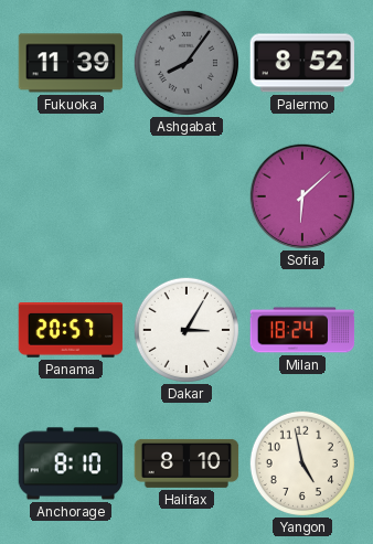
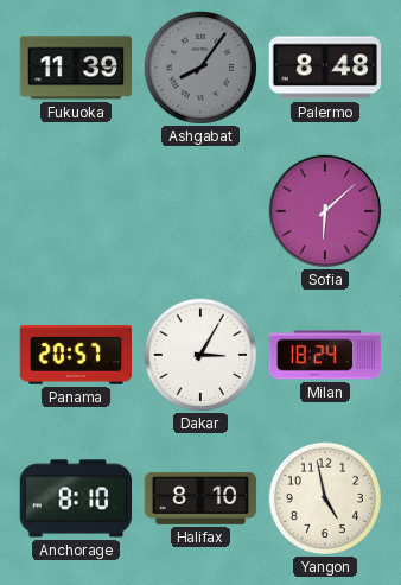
Palermo: 8:52 -> 8:48 (325, 68)
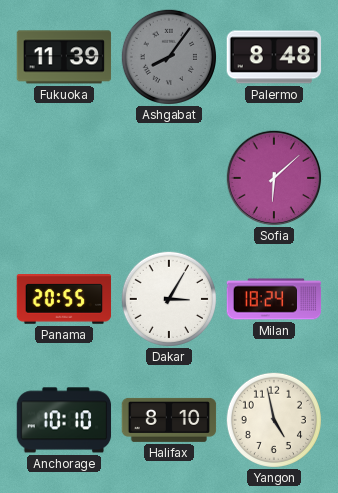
Panama: 20:57 -> 20:55 (64, 299)
Anchorage: 8:10 -> 10:10 (64, 420)
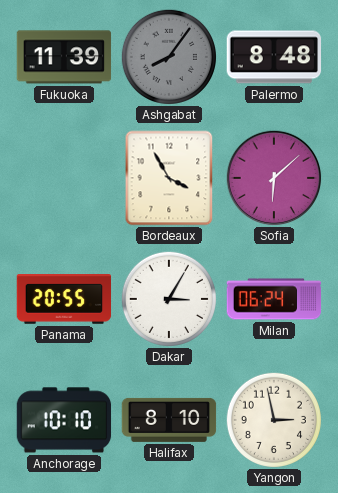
Bordeaux: none -> 3:55 (169, 178)
Milan: 18:24 -> 06:24 (274, 299)
Yangon: 4:58 -> 2:58 (274, 420)
